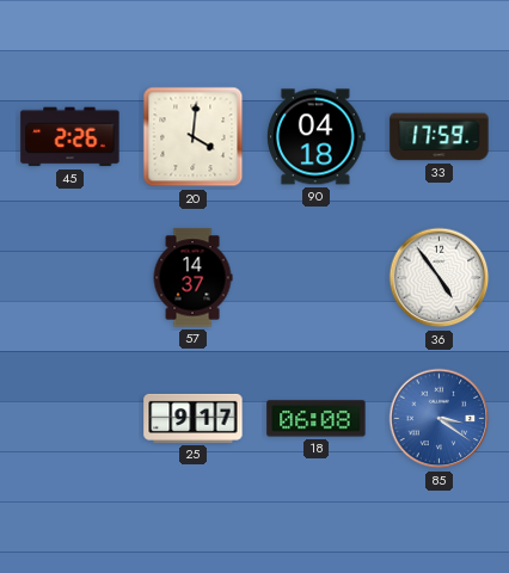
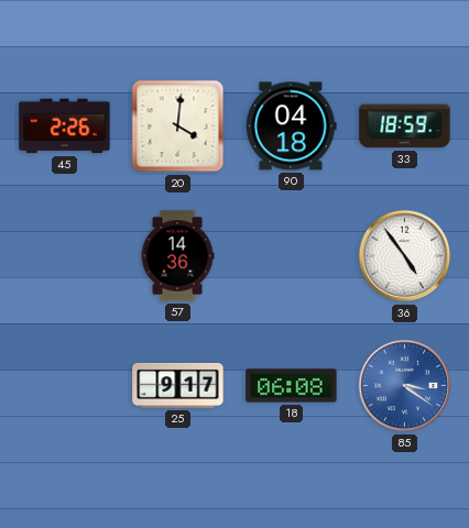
33: 17:59 -> 18:59 (405, 127)
57: 14:37 -> 14:36 (177, 256)
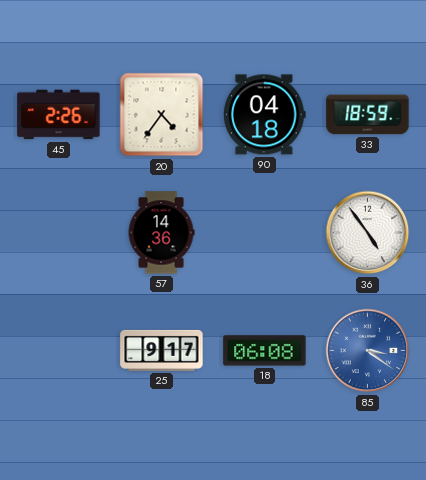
20: 4:01 -> 4:36 (162, 115)
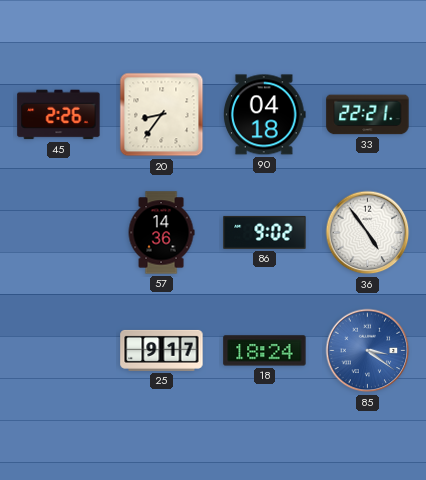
20: 4:36 -> 8:36 (162, 115)
33: 18:59 -> 22:21 (368, 115)
86: none -> 9:02 (265, 232)
18: 06:08 -> 18:24 (265, 351)
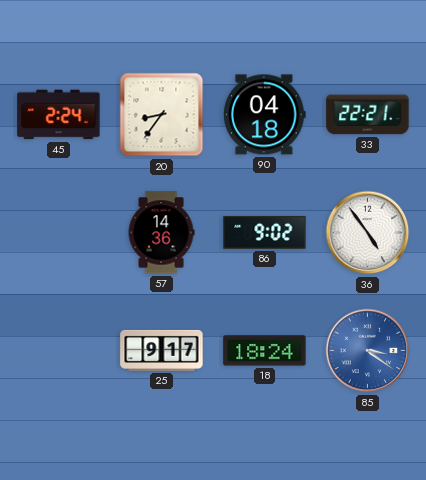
45: 2:26 -> 2:24 (59, 115)
